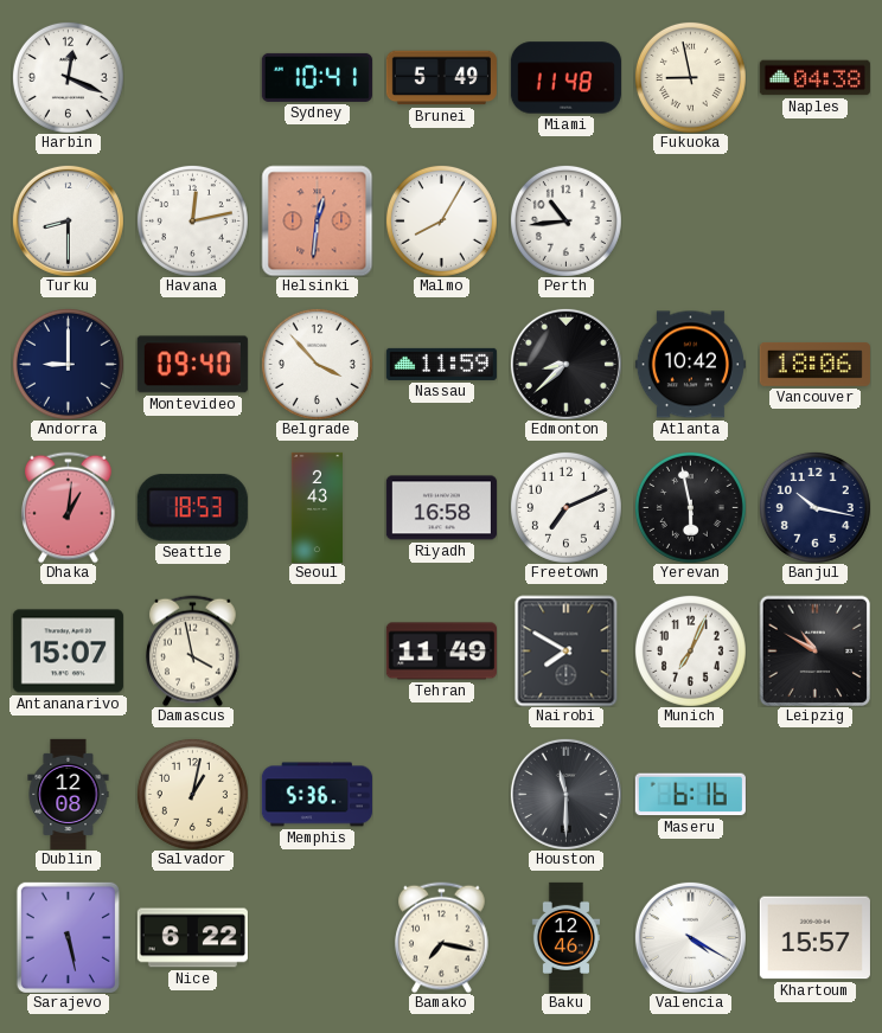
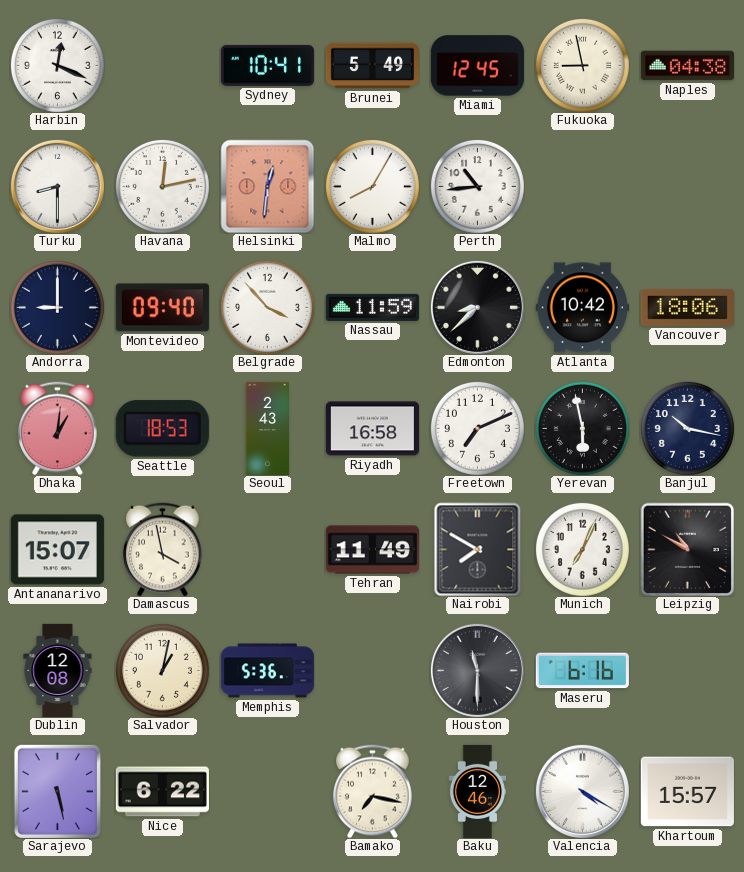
Miami: 11:48 -> 12:45 (477, 66)
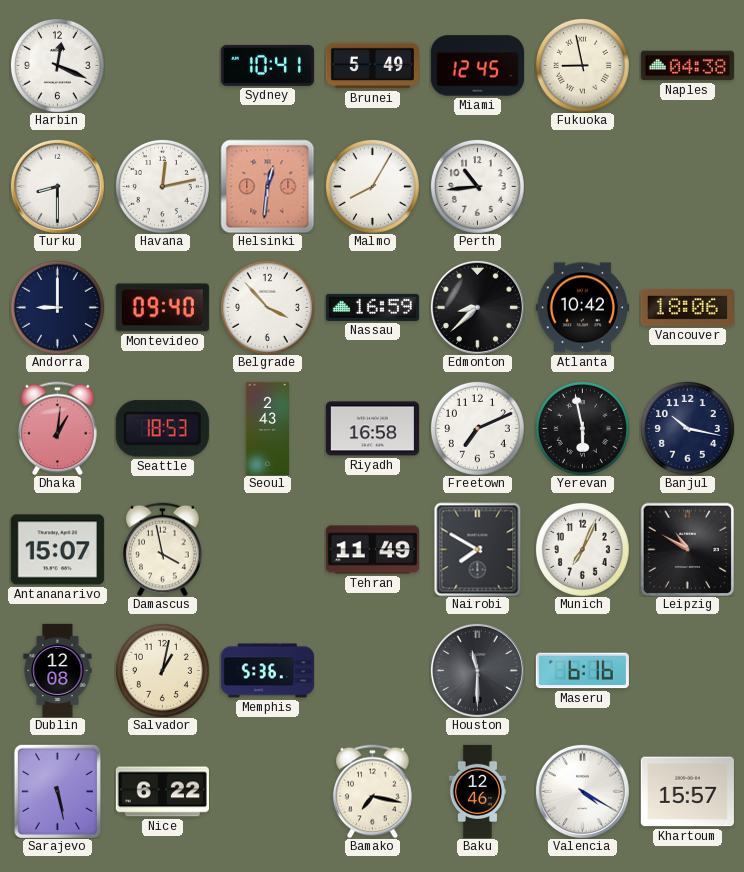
Nassau: 11:59 -> 16:59 (372, 307)
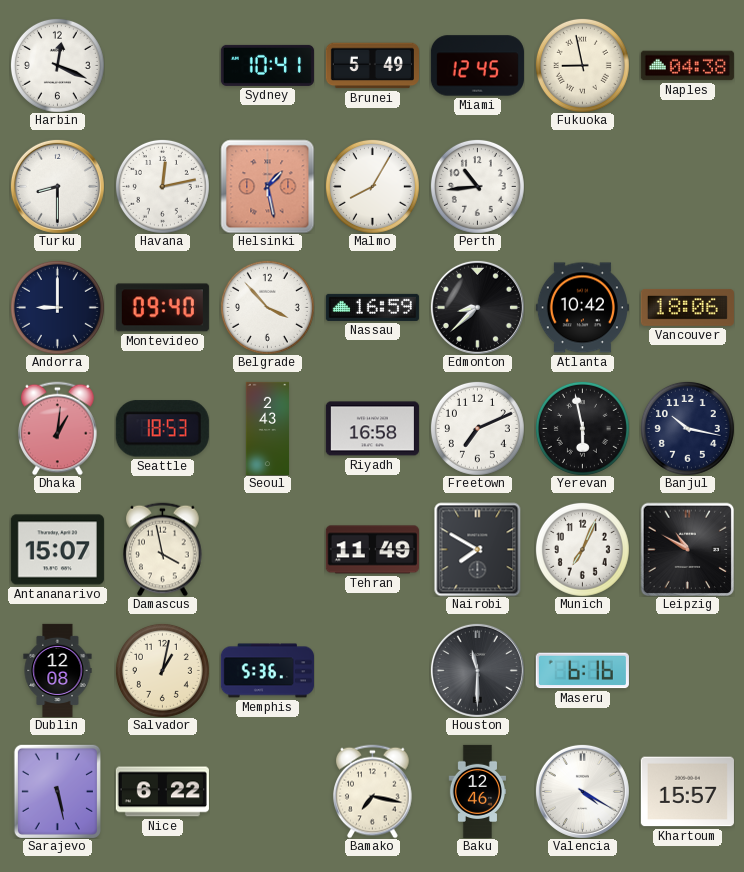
Helsinki: 12:31 -> 1:28 (267, 186)
